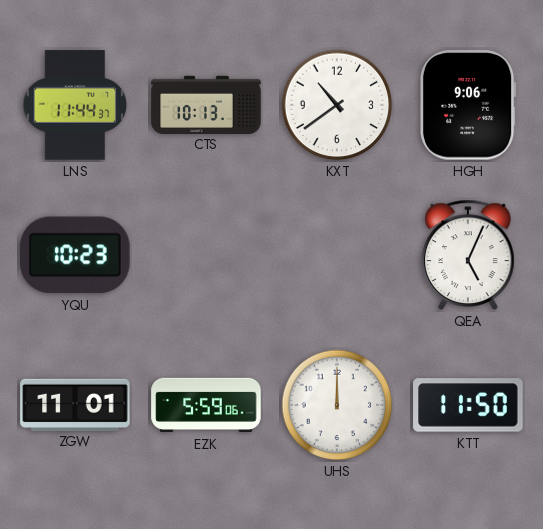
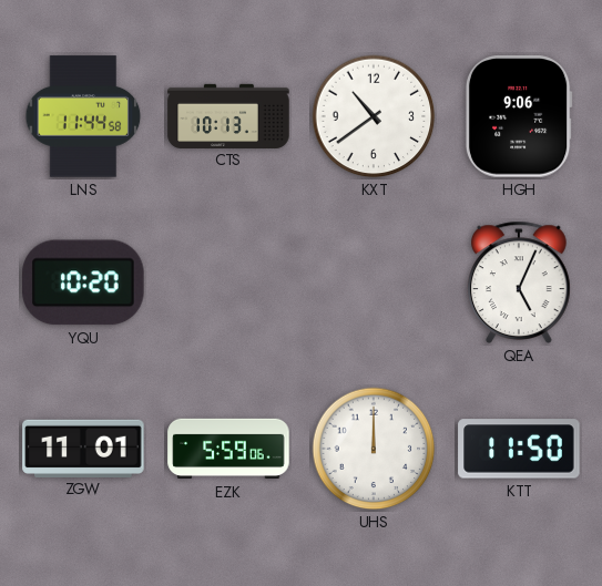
LNS: 11:44:37 -> 11:44:58 (83, 116)
YQU: 10:23 -> 10:20 (84, 282)
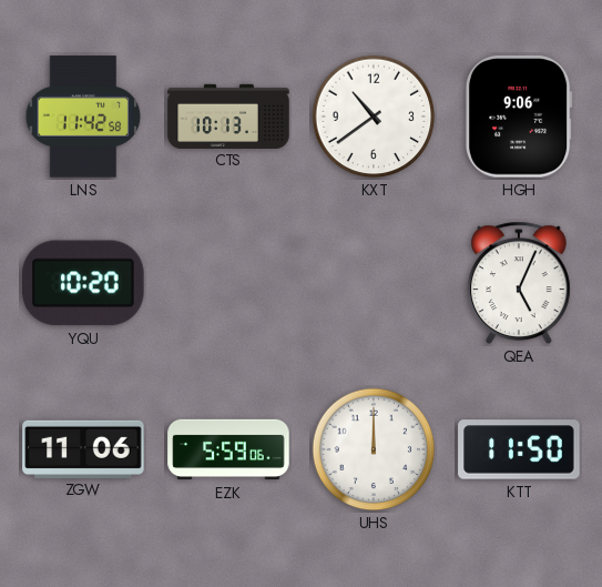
LNS: 11:44 -> 11:42 (83, 117)
ZGW: 11:01 -> 11:06 (83, 448)
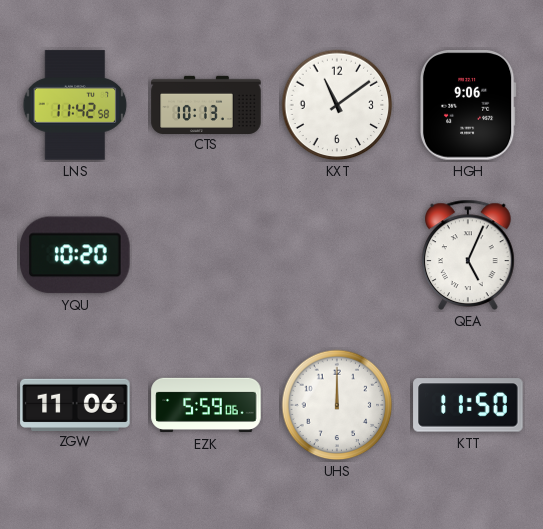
KXT: 10:39 -> 11:09 (337, 105)
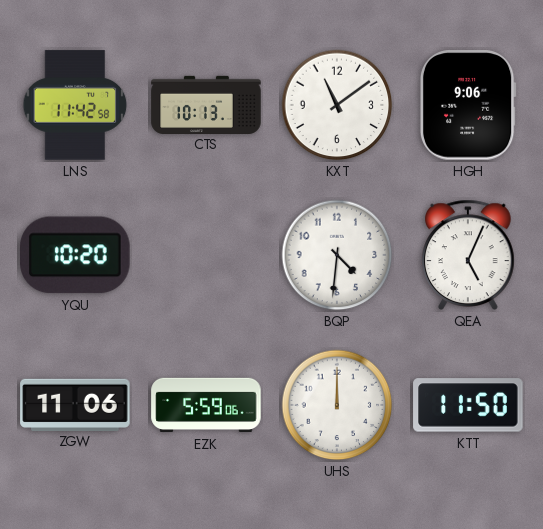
BQP: none -> 4:31 (337, 255)
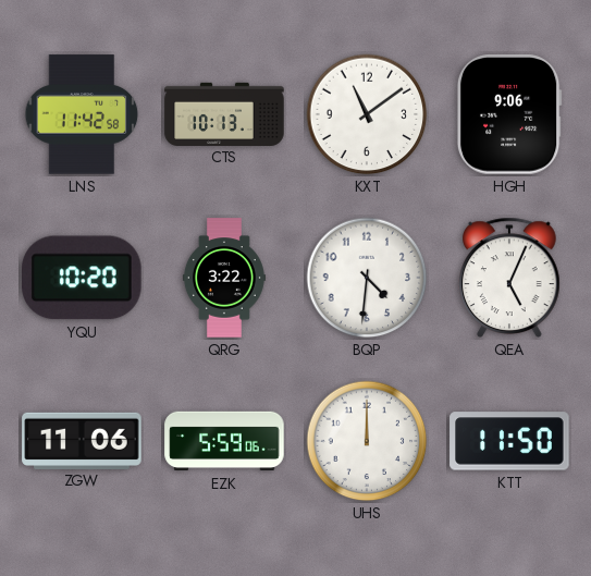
QRG: none -> 3:22 (224, 278)
